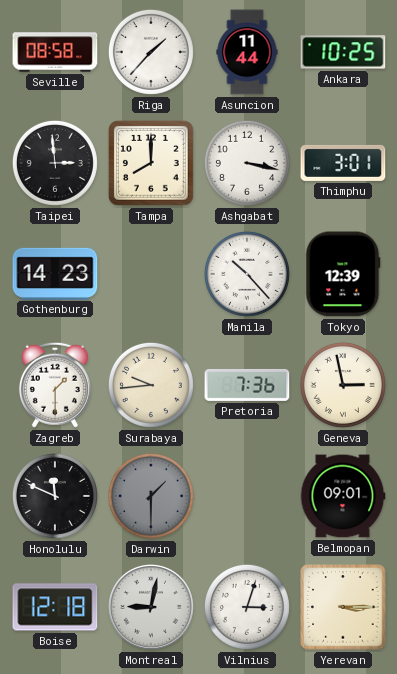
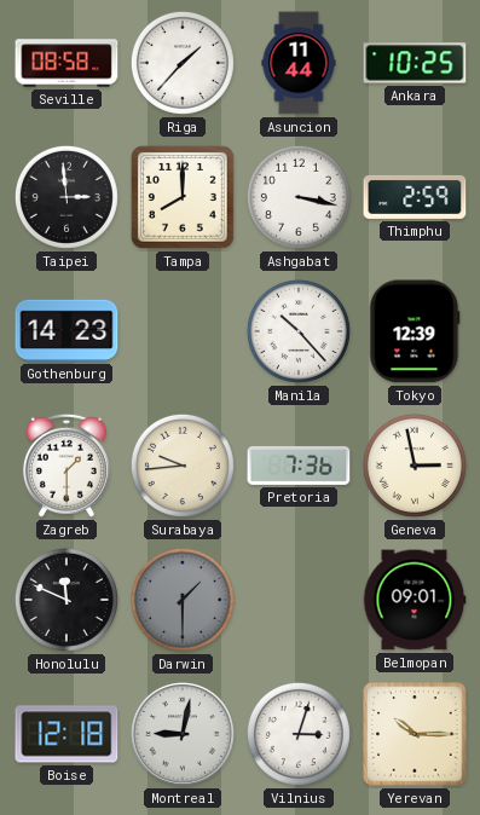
Thimphu: 3:01 -> 2:59 (415, 197)
Yerevan: 3:15 -> 10:15 (415, 734)
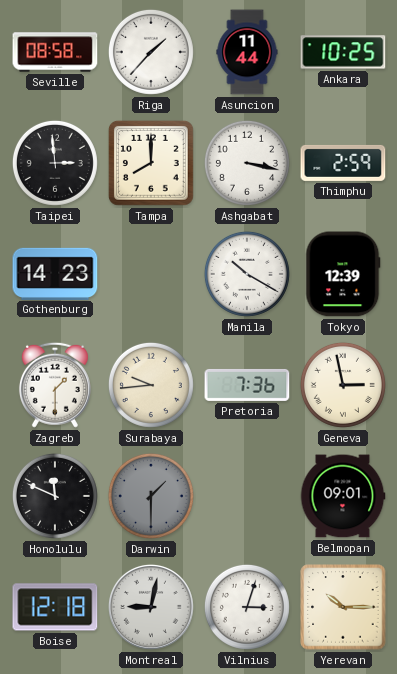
Manila: 10:23 -> 10:20 (247, 274)
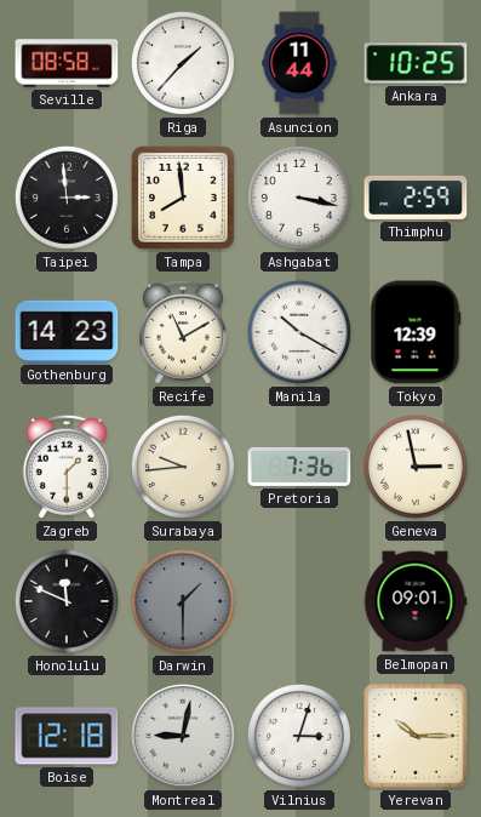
Tampa: 8:00 -> 7:59 (183, 198)
Recife: none -> 11:10 (183, 332)
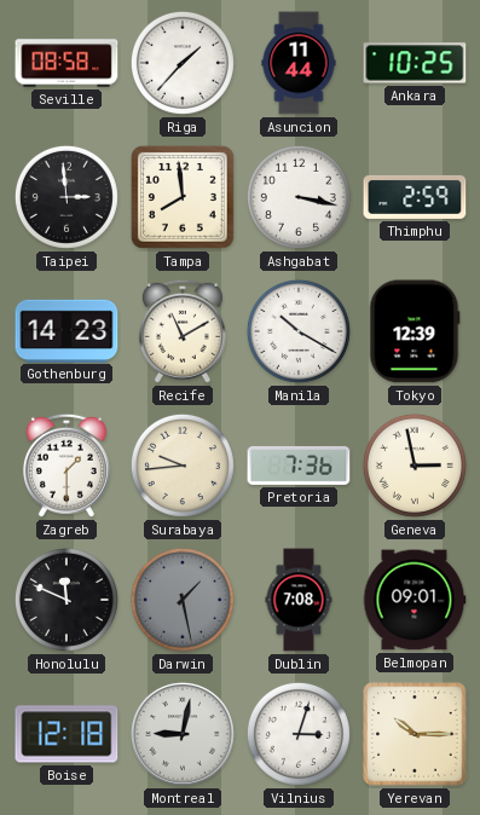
Darwin: 1:30 -> 1:28 (183, 600)
Dublin: none -> 7:08 (299, 600)
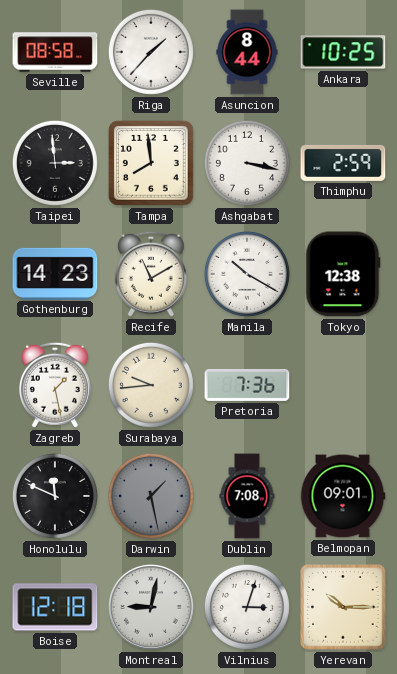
Asuncion: 11:44 -> 8:44 (247, 52)
Tokyo: 12:39 -> 12:38 (343, 274)
Zagreb: 1:30 -> 1:28 (55, 385)
Geneva: 2:58 -> none (415, 466)
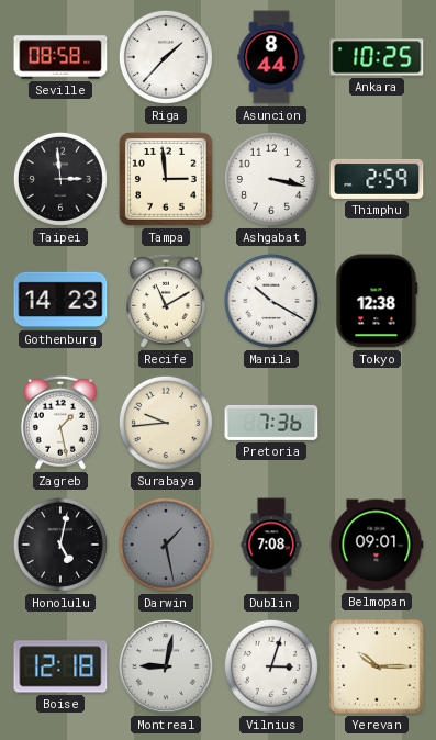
Tampa: 7:59 -> 2:59 (166, 179)
Honolulu: 11:49 -> 5:02 (60, 545)
